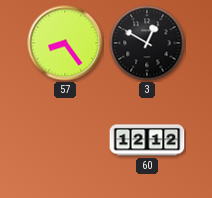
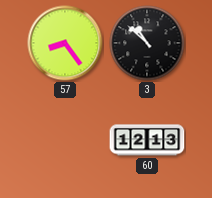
3: 12:50 -> 10:52 (147, 43)
60: 12:12 -> 12:13 (147, 140)
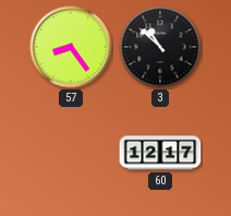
60: 12:13 -> 12:17 (160, 153)
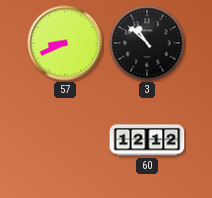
57: 8:24 -> 8:41 (65, 43)
60: 12:17 -> 12:12 (147, 140)
